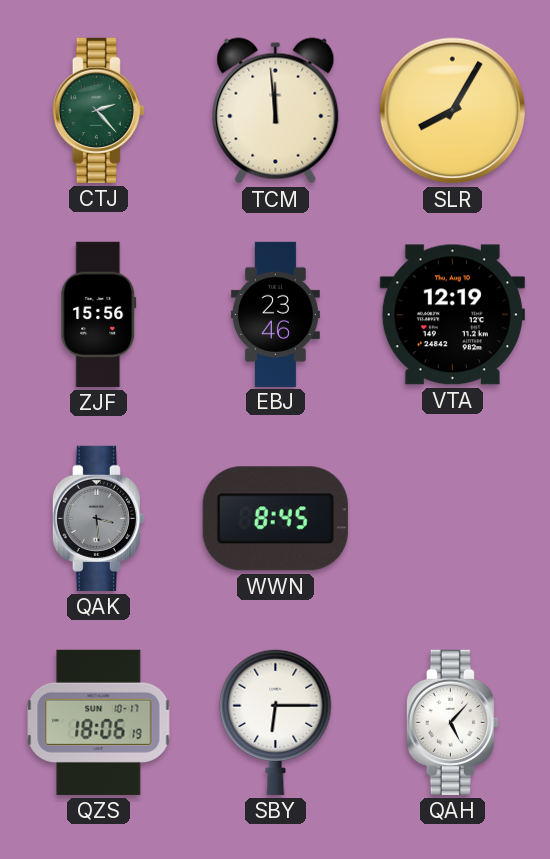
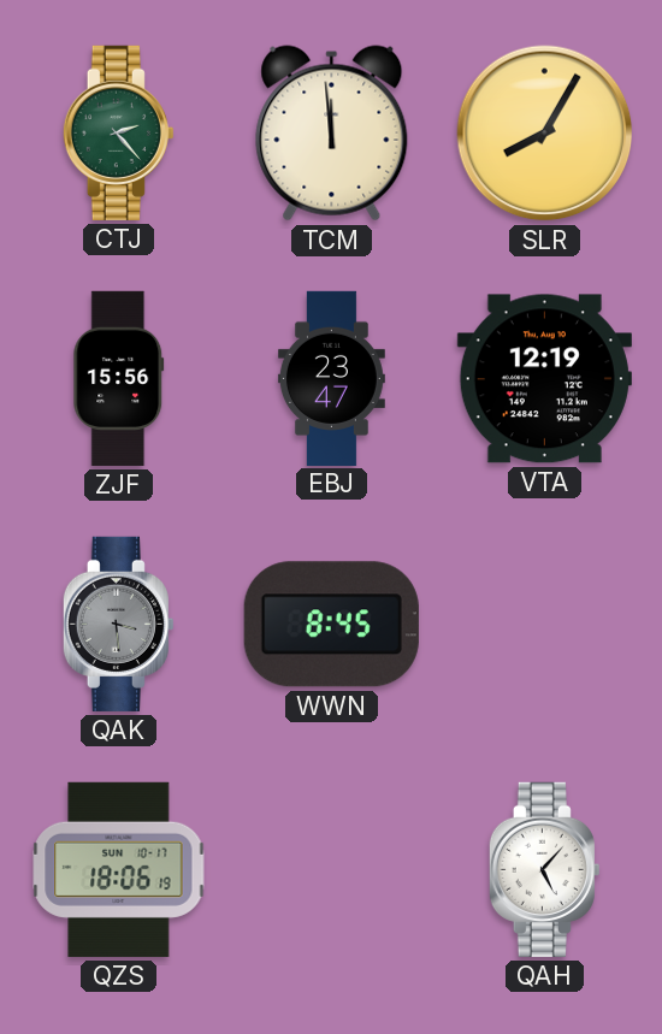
EBJ: 23:46 -> 23:47 (331, 378)
SBY: 6:15 -> none (276, 722)
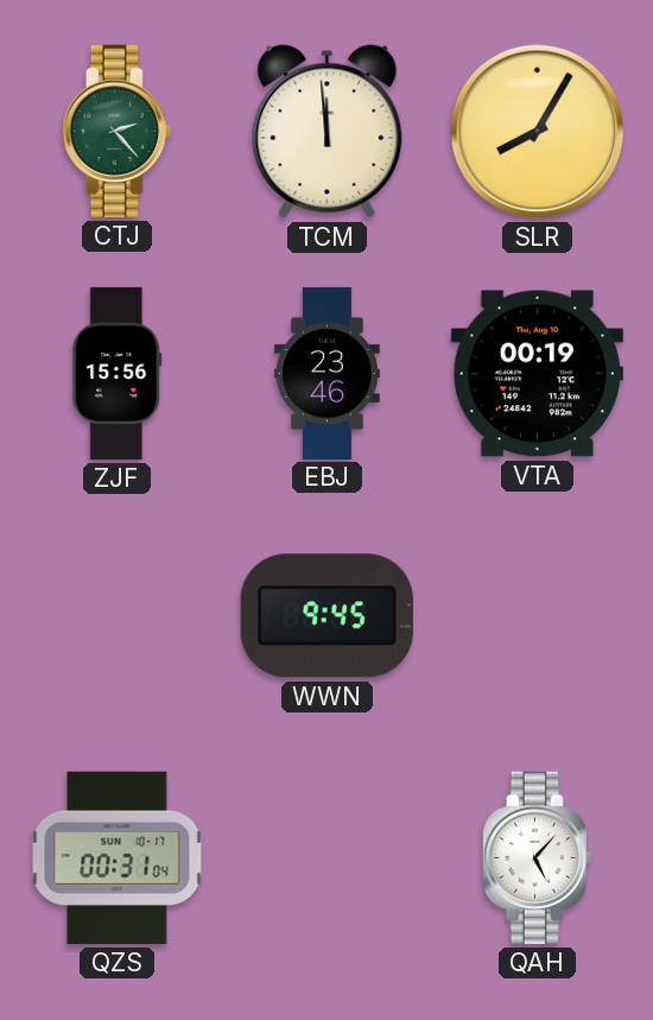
EBJ: 23:47 -> 23:46 (326, 373)
VTA: 12:19 -> 00:19 (537, 374)
QAK: 3:29 -> none (118, 624)
WWN: 8:45 -> 9:45 (326, 616)
QZS: 18:06 -> 00:31 (118, 857)
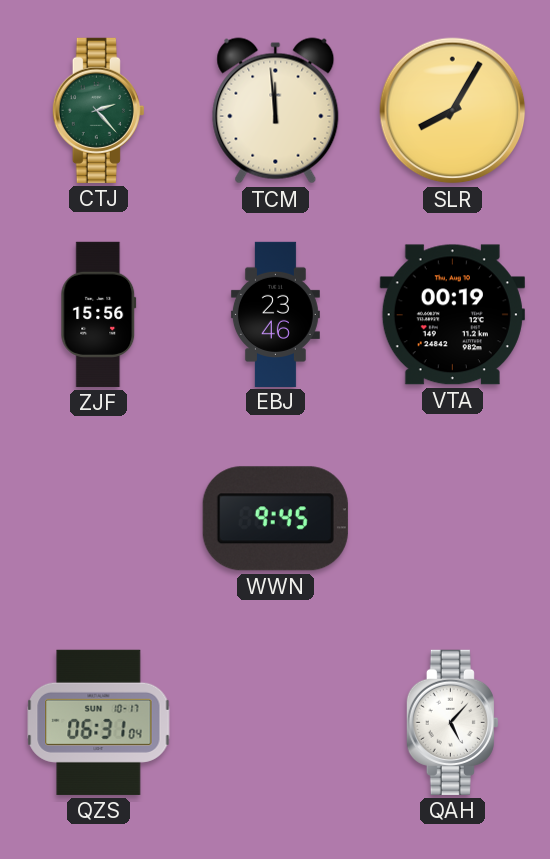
QZS: 00:31 -> 06:31 (99, 722)
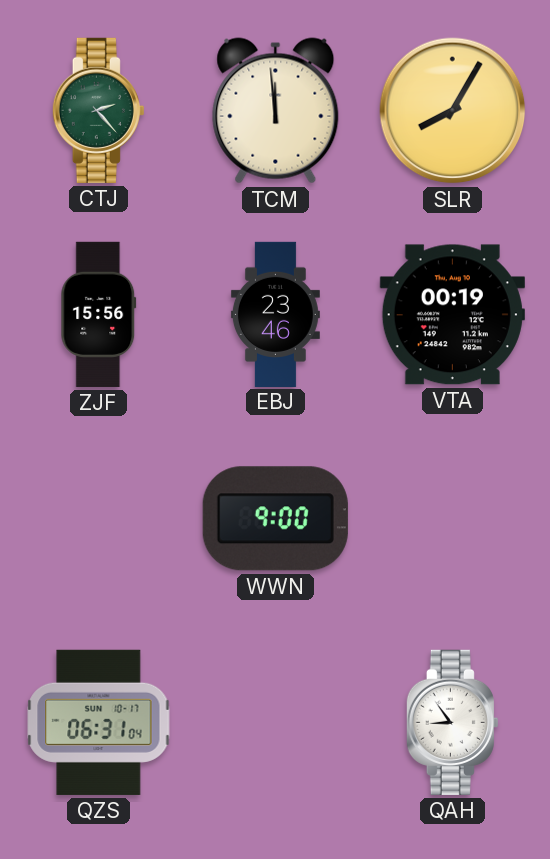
WWN: 9:45 -> 9:00 (275, 519)
QAH: 5:07 -> 8:54 (452, 722)
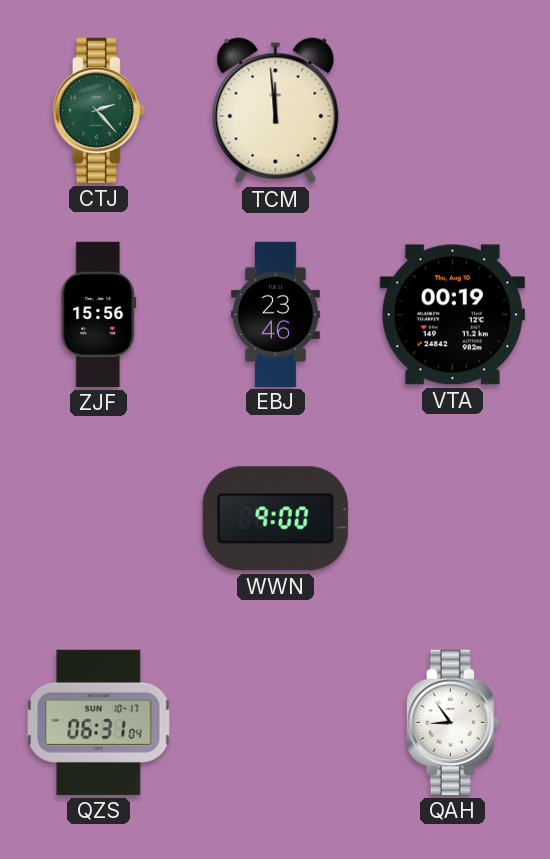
SLR: 8:05 -> none (453, 111)
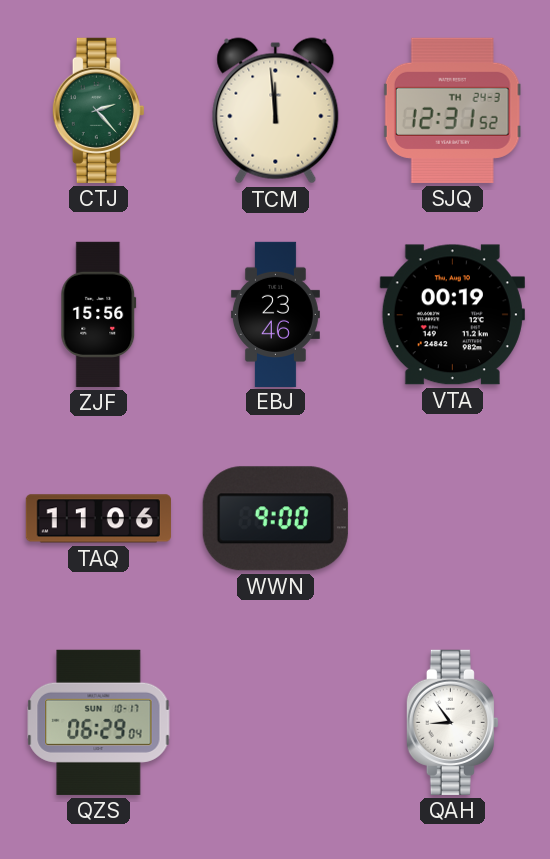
SJQ: none -> 12:31 (452, 110)
TAQ: none -> 11:06 (98, 519)
QZS: 06:31 -> 06:29 (99, 722)
